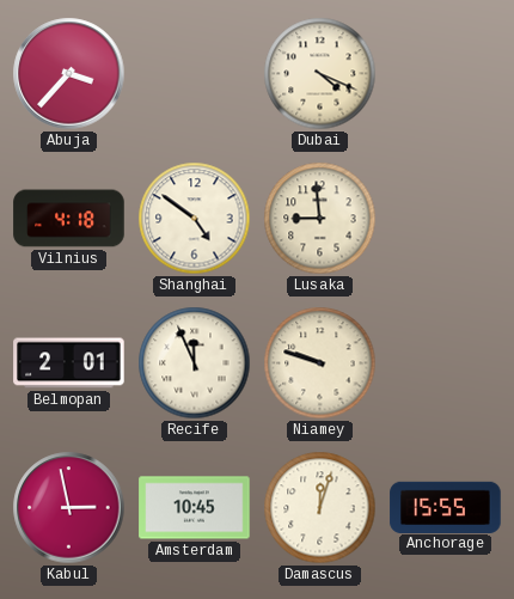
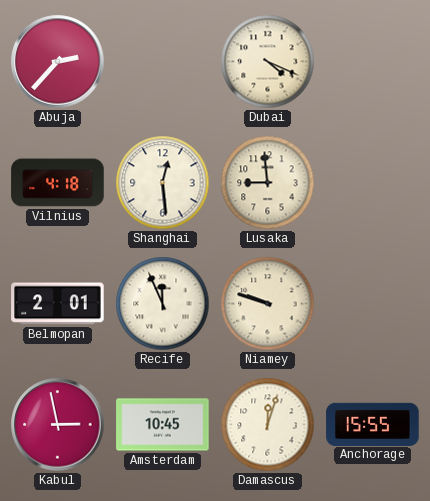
Abuja: 3:37 -> 2:37 (58, 62)
Shanghai: 4:51 -> 12:29 (163, 183)
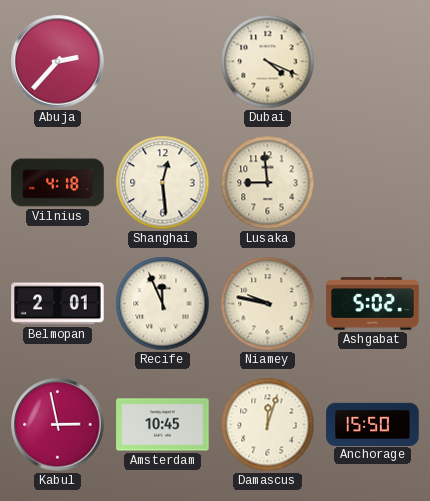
Niamey: 9:48 -> 9:47 (268, 304)
Ashgabat: none -> 5:02 (373, 304)
Anchorage: 15:55 -> 15:50 (373, 424)
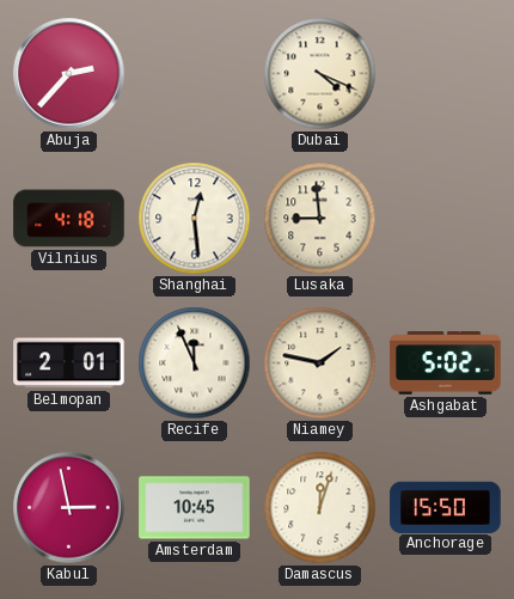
Niamey: 9:47 -> 1:47 (320, 363)
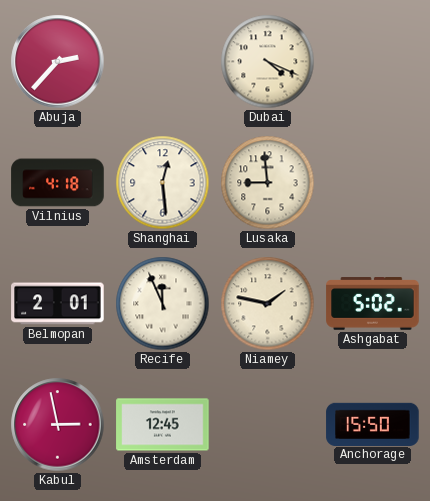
Amsterdam: 10:45 -> 12:45 (163, 425)
Damascus: 12:03 -> none (320, 508)
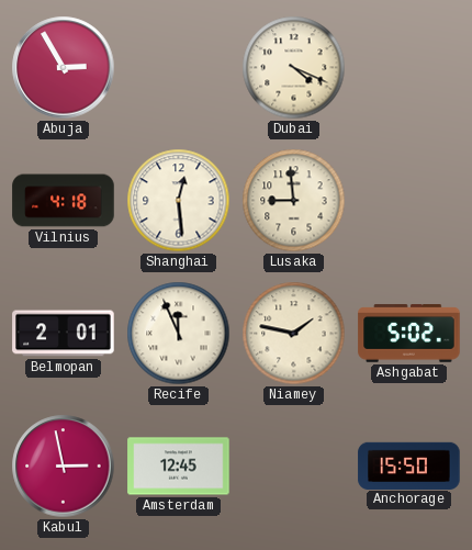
Abuja: 2:37 -> 2:55 (64, 68)
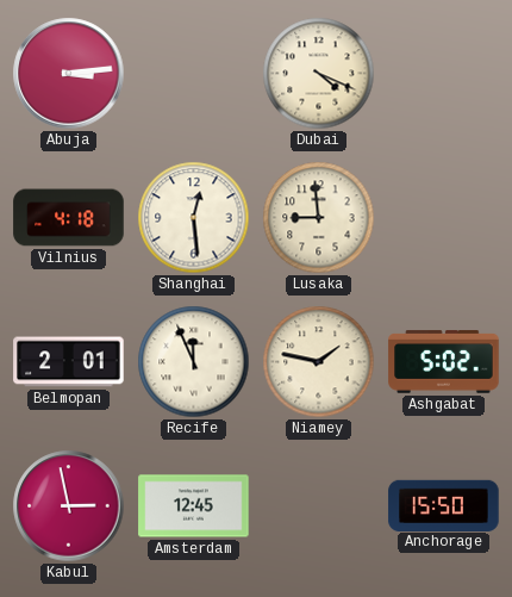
Abuja: 2:55 -> 3:14 (69, 74)
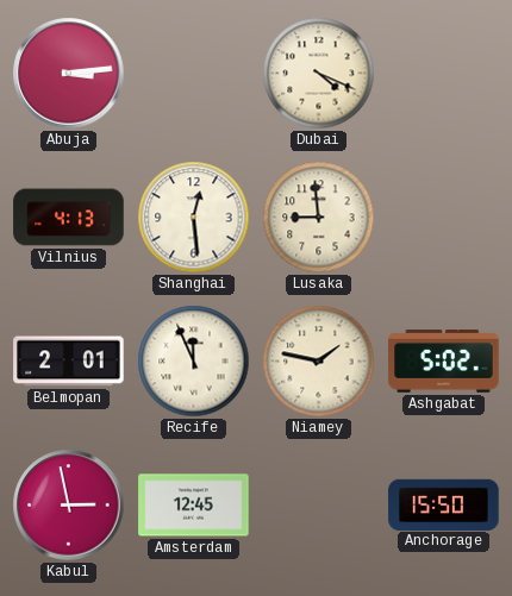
Vilnius: 4:18 -> 4:13 (69, 218)
